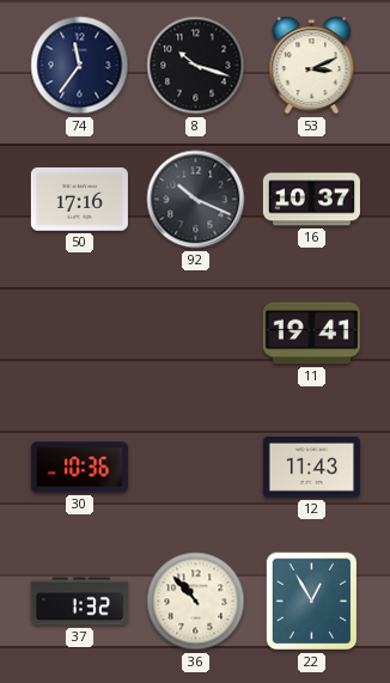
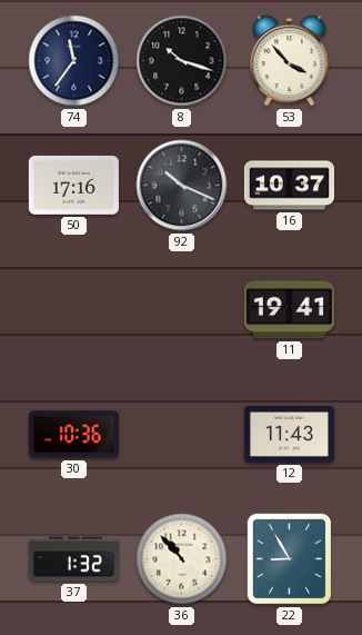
53: 3:11 -> 3:53 (290, 61)
22: 12:55 -> 8:55 (290, 559)
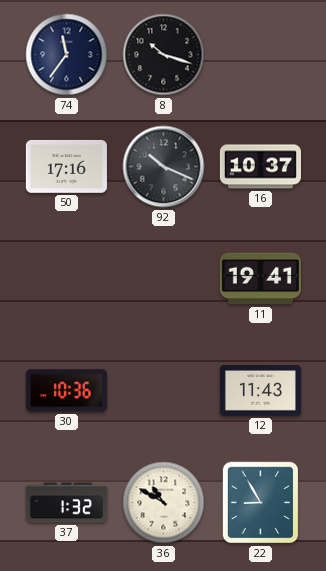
53: 3:53 -> none (290, 61)
36: 10:53 -> 10:50 (164, 503)
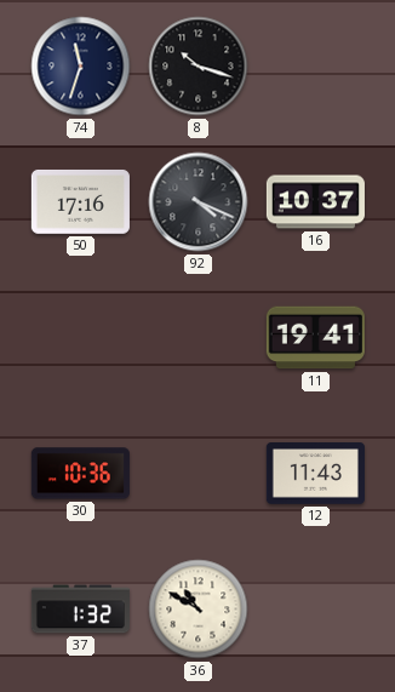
74: 11:36 -> 11:33 (81, 67)
92: 10:19 -> 4:19 (199, 202)
22: 8:55 -> none (261, 503)
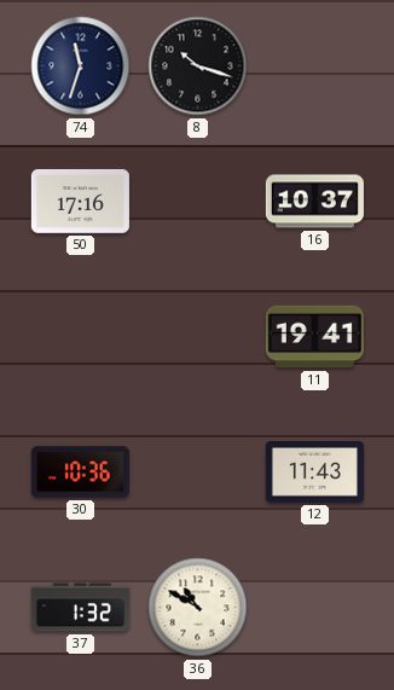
92: 4:19 -> none (199, 202)
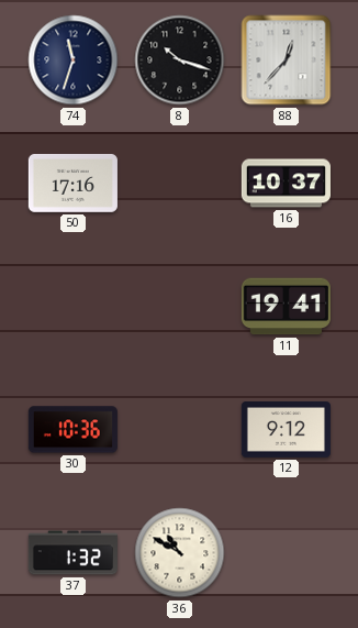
88: none -> 12:37 (287, 60)
12: 11:43 -> 9:12 (286, 430)
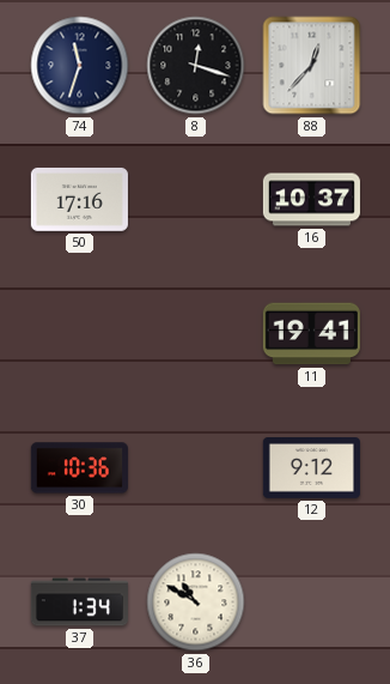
8: 10:18 -> 12:18 (196, 66)
37: 1:32 -> 1:34 (79, 603)
